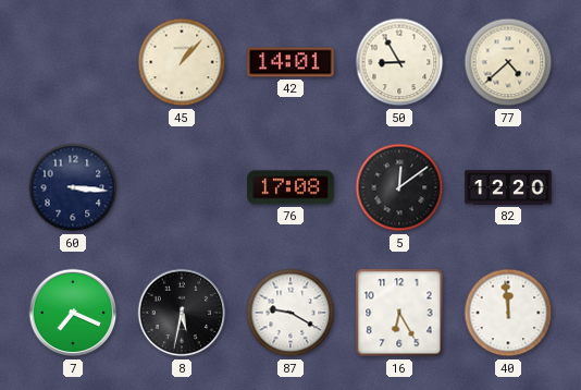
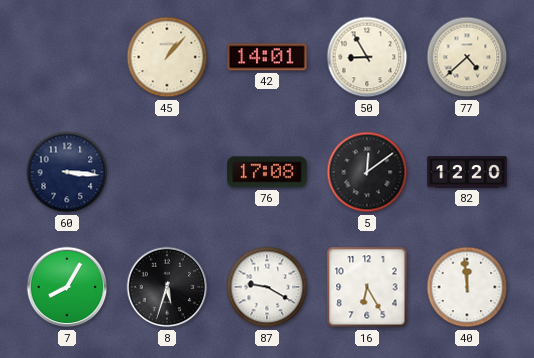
7: 7:19 -> 8:05 (67, 287)
8: 5:32 -> 5:33 (167, 287)
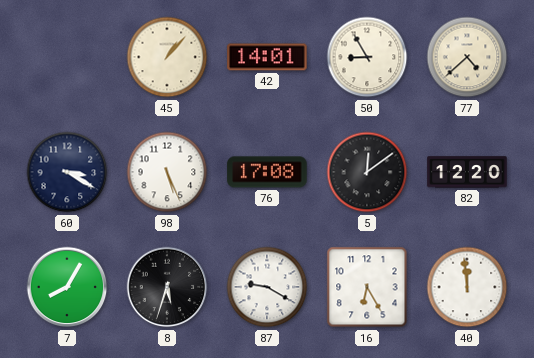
60: 3:16 -> 3:20 (67, 172)
98: none -> 5:26 (167, 172)
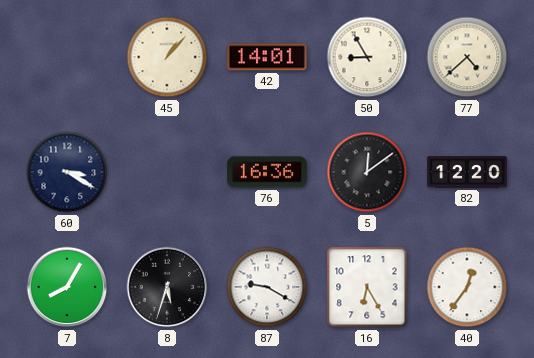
98: 5:26 -> none (167, 172)
76: 17:08 -> 16:36 (267, 172)
40: 11:59 -> 12:36 (467, 287)
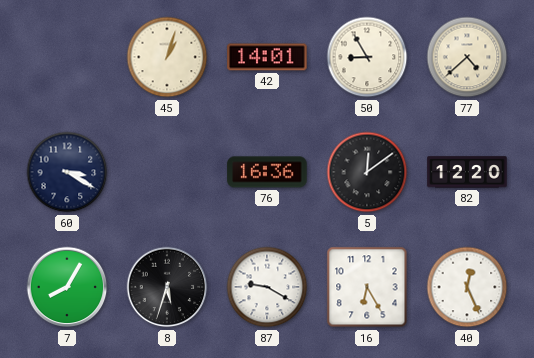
45: 1:07 -> 1:03 (167, 57)
40: 12:36 -> 12:26 (467, 287)
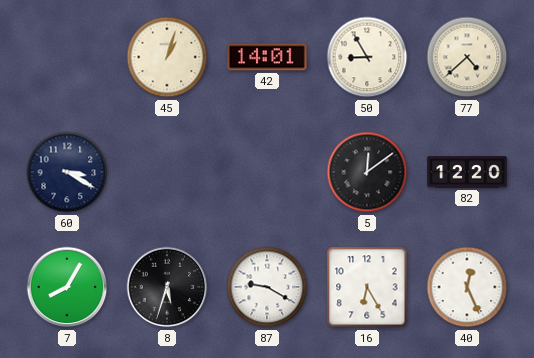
76: 16:36 -> none (267, 172)
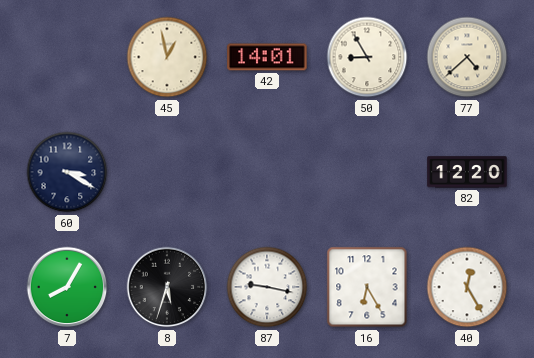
45: 1:03 -> 12:58 (167, 57)
5: 12:09 -> none (367, 172)
87: 9:20 -> 9:17 (267, 287)
40: 12:26 -> 12:25 (467, 287)
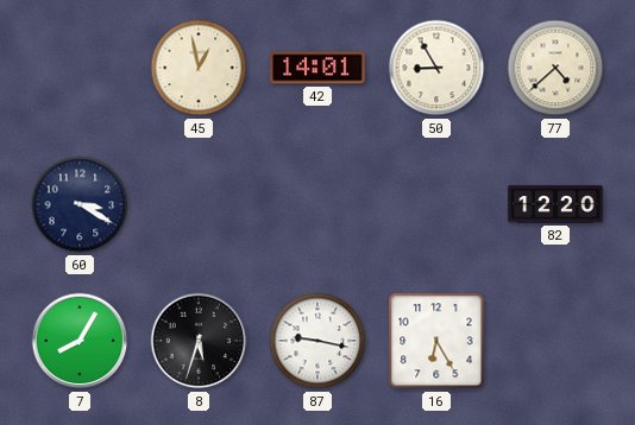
40: 12:25 -> none (467, 287)
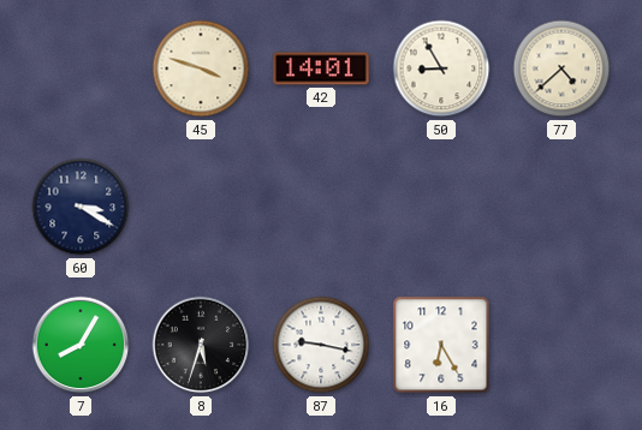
45: 12:58 -> 3:48 (201, 68)
82: 12:20 -> none (555, 204)
